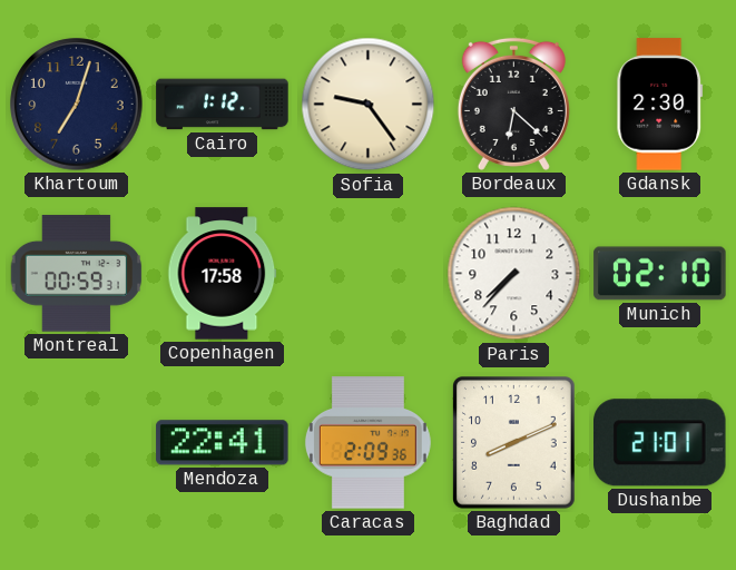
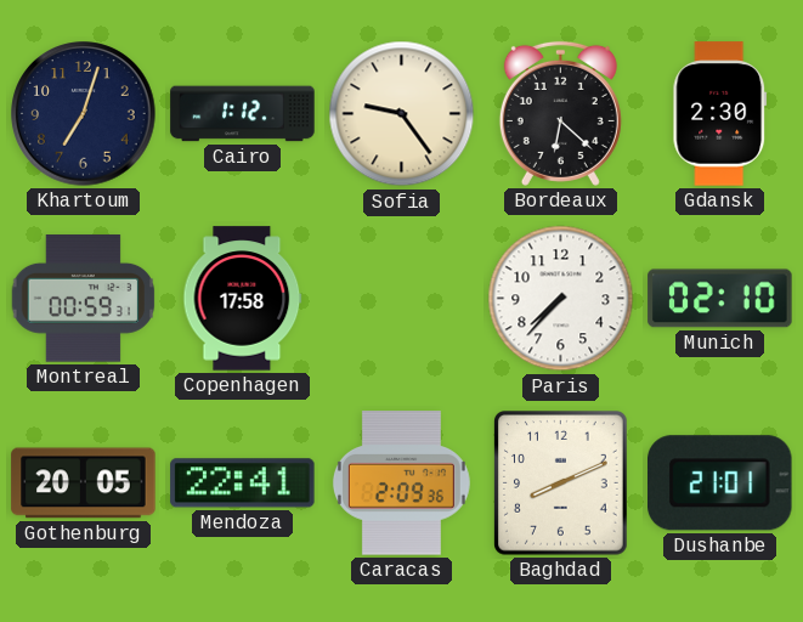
Gothenburg: none -> 20:05 (84, 484)
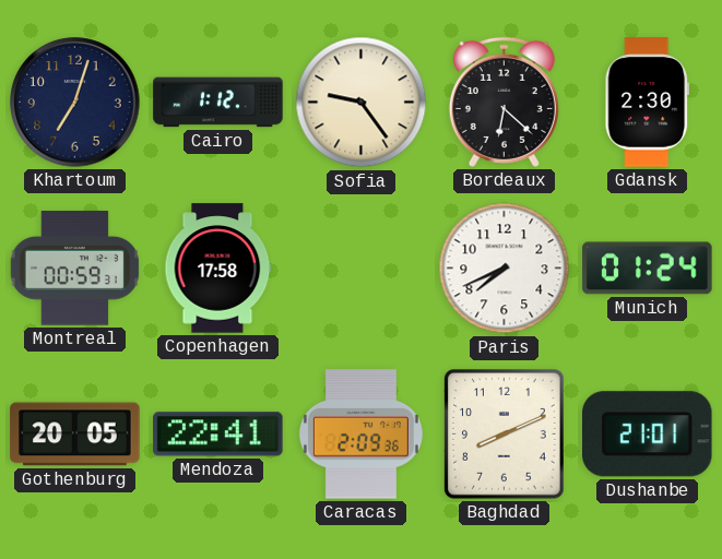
Paris: 7:37 -> 7:41 (505, 269)
Munich: 02:10 -> 01:24 (648, 269)
